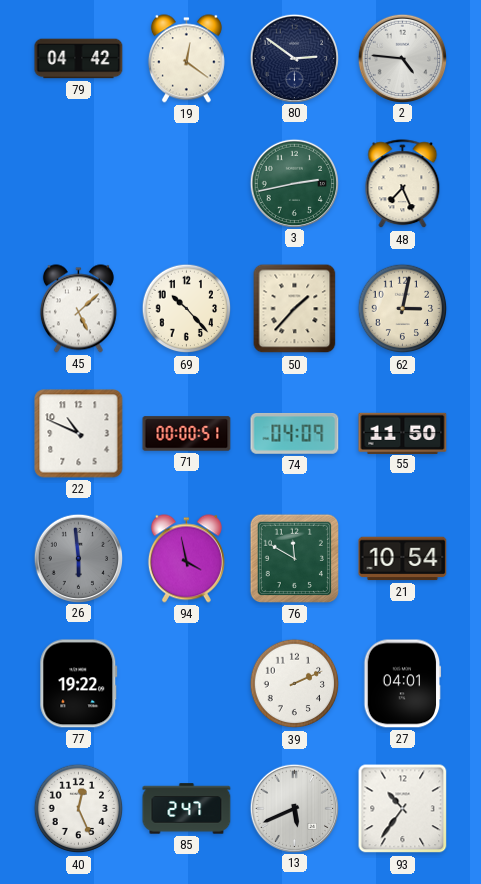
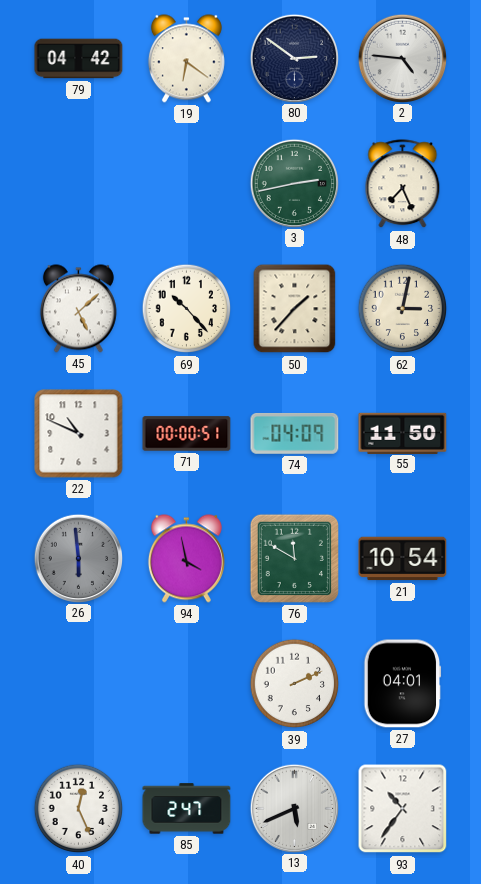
19: 12:21 -> 6:21 (186, 59)
77: 19:22 -> none (79, 684)
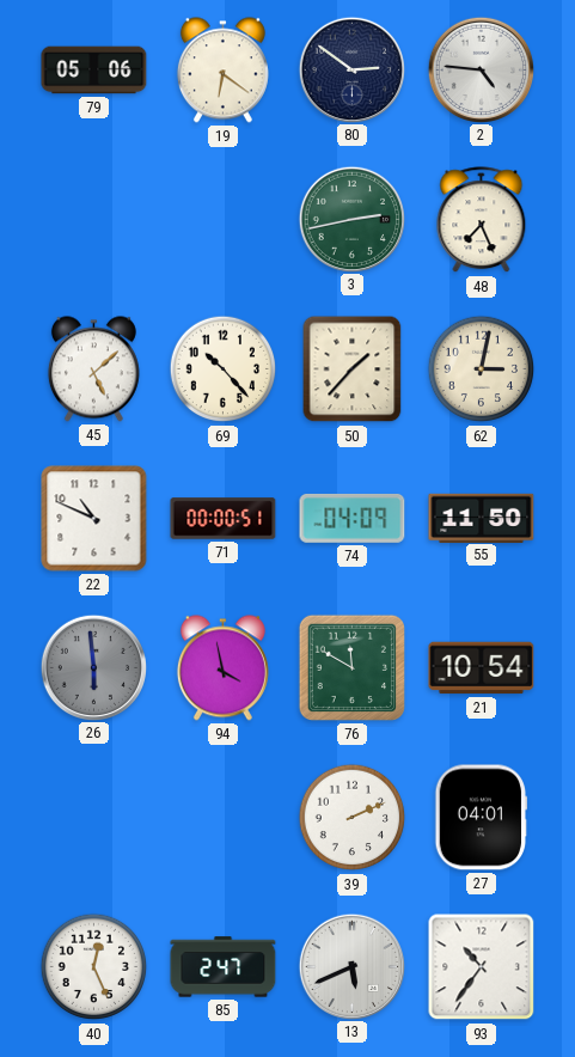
79: 04:42 -> 05:06 (94, 71)
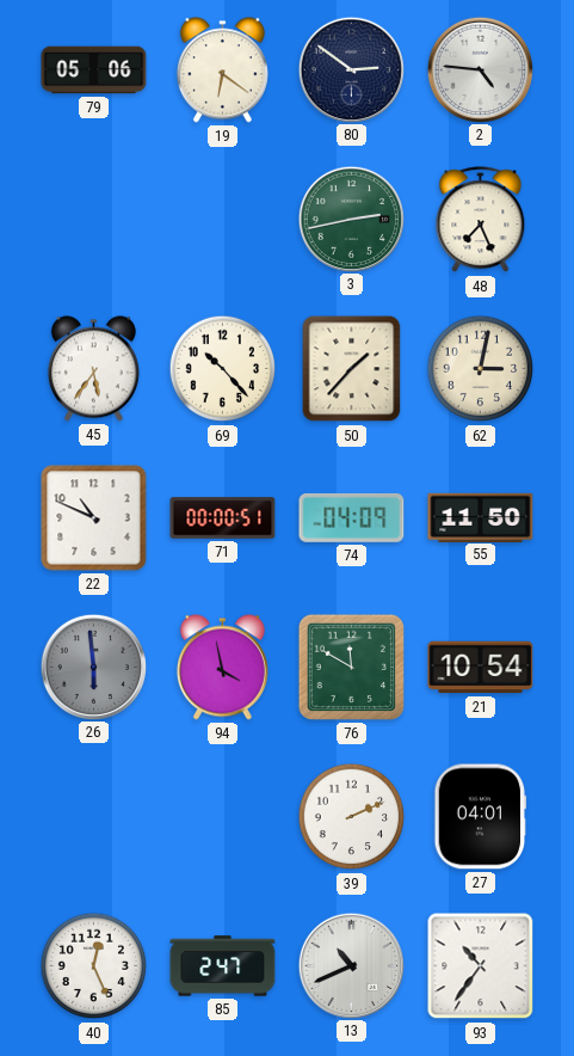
45: 5:08 -> 5:36 (93, 369)
13: 5:41 -> 10:41 (351, 965)
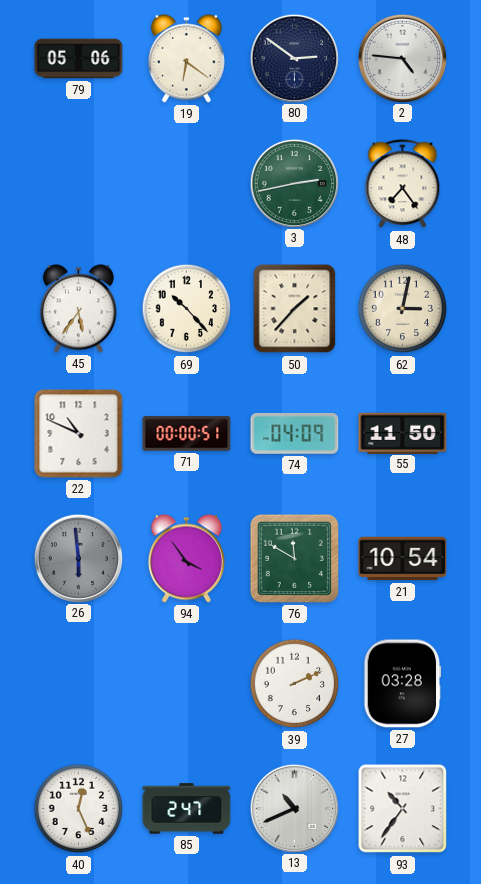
48: 7:26 -> 7:24 (403, 184)
94: 3:58 -> 3:54 (186, 559)
27: 04:01 -> 03:28 (403, 684)
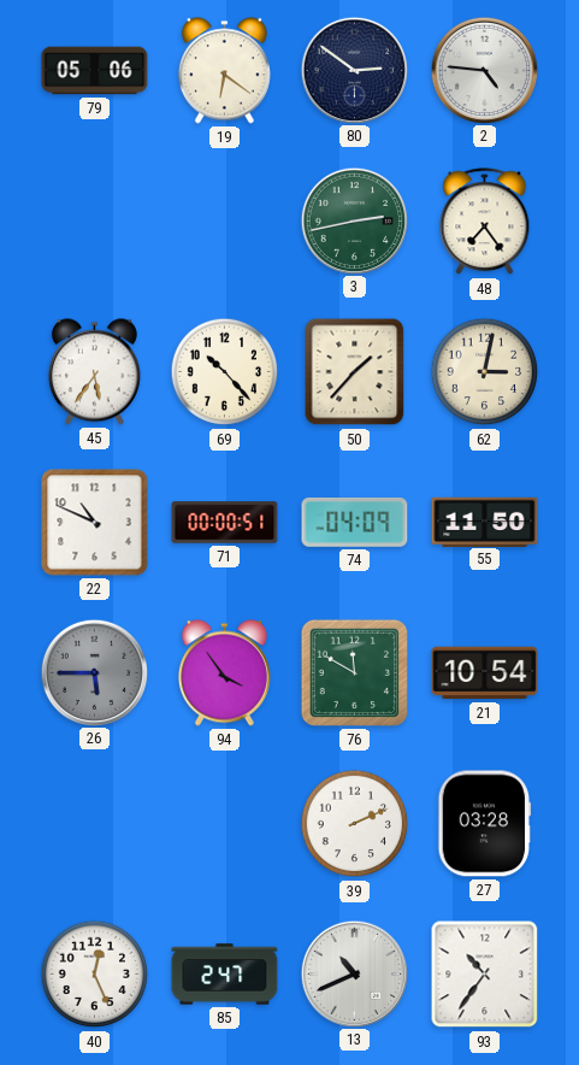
26: 5:59 -> 5:45 (94, 672)
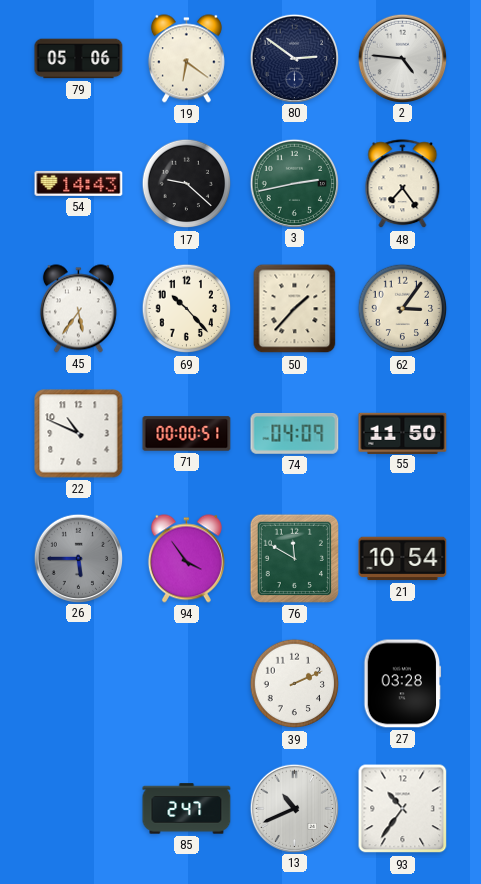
54: none -> 14:43 (79, 183)
17: none -> 9:22 (187, 184)
62: 3:02 -> 3:06 (403, 309)
40: 12:26 -> none (95, 975)
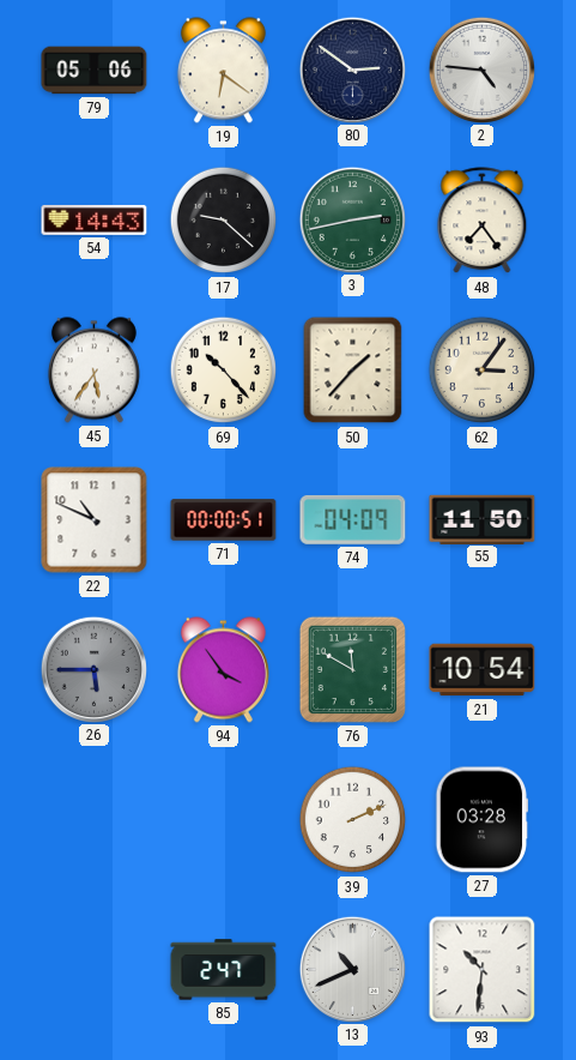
93: 10:36 -> 10:31 (483, 970)
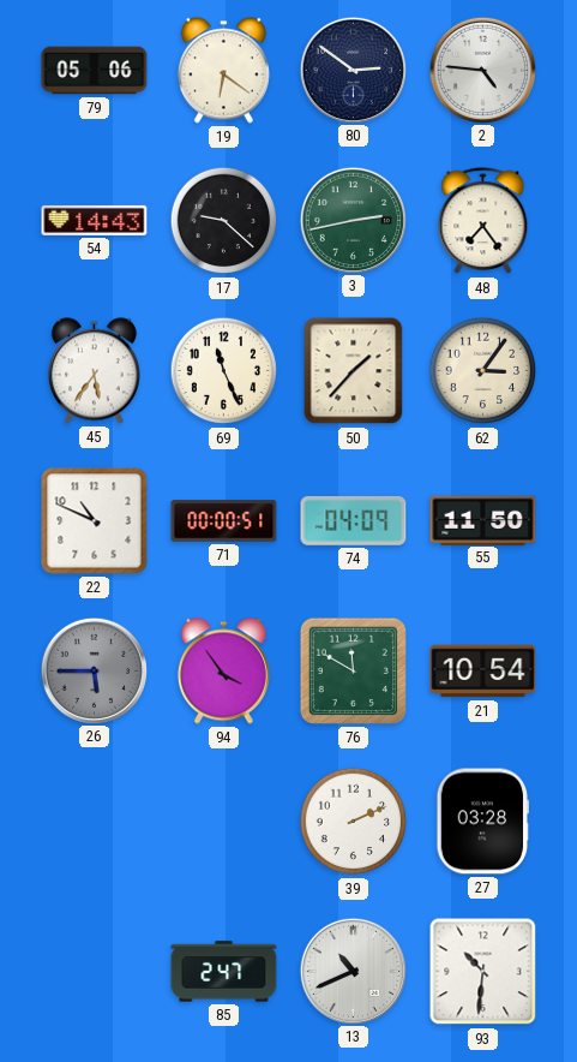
69: 10:23 -> 11:26 (224, 371)
